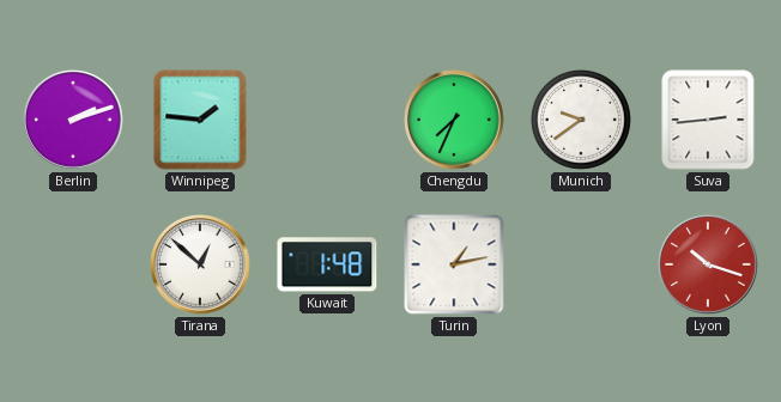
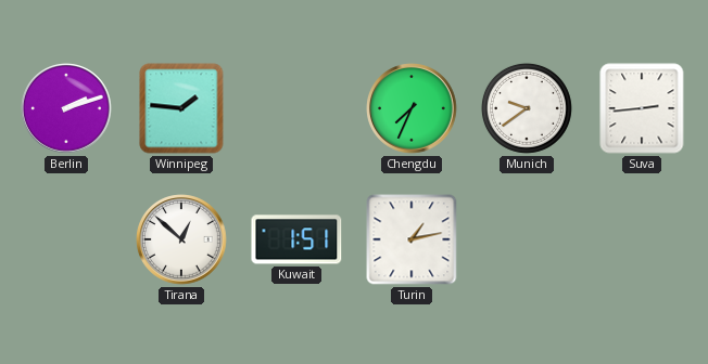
Kuwait: 1:48 -> 1:51 (296, 239)
Lyon: 10:18 -> none (708, 264)
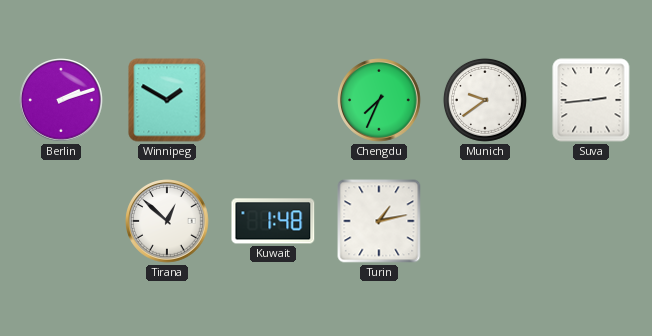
Winnipeg: 1:46 -> 1:50 (167, 100)
Kuwait: 1:51 -> 1:48 (273, 221)
